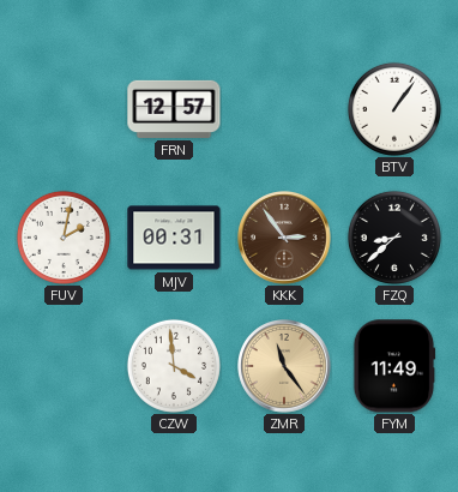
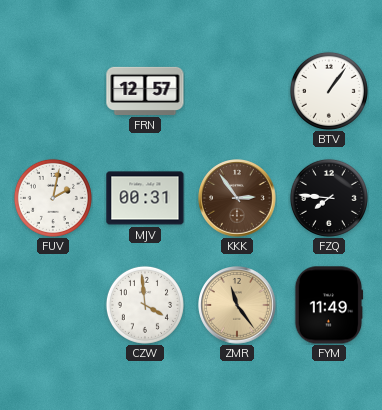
FZQ: 8:38 -> 7:46 (329, 198)
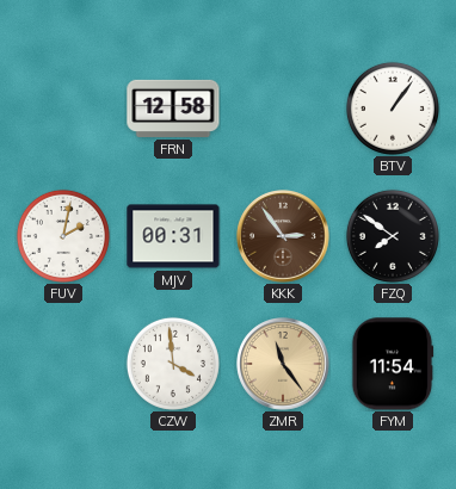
FRN: 12:57 -> 12:58 (173, 109)
FZQ: 7:46 -> 7:51 (393, 236)
FYM: 11:49 -> 11:54 (393, 364)
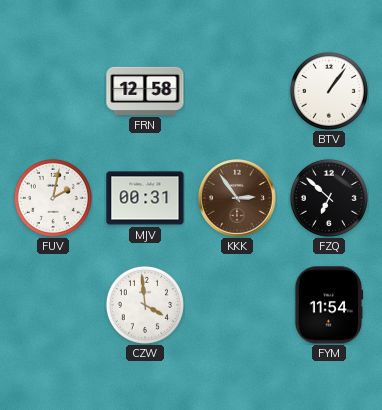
FZQ: 7:51 -> 6:52 (329, 198)
ZMR: 11:24 -> none (283, 364)
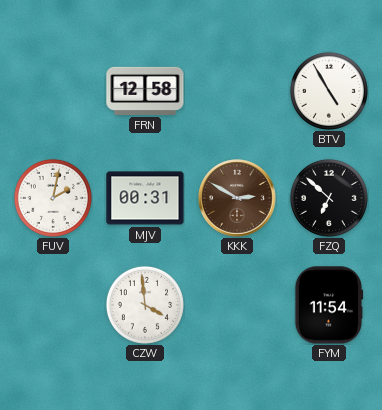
BTV: 1:06 -> 4:55 (329, 91)
KKK: 2:54 -> 2:50 (237, 198)
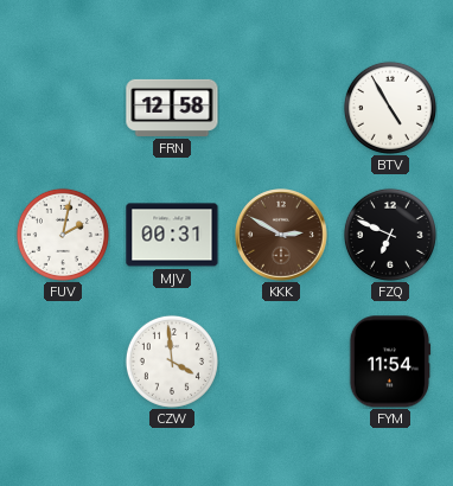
FZQ: 6:52 -> 6:49 (390, 235)
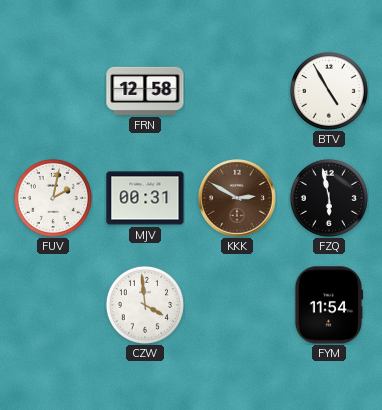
FZQ: 6:49 -> 5:58 (329, 198)
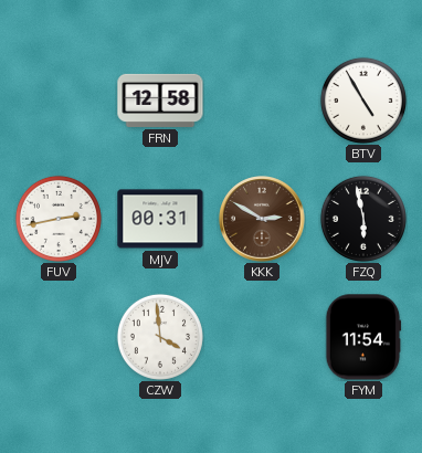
FUV: 2:02 -> 2:43 (59, 219)
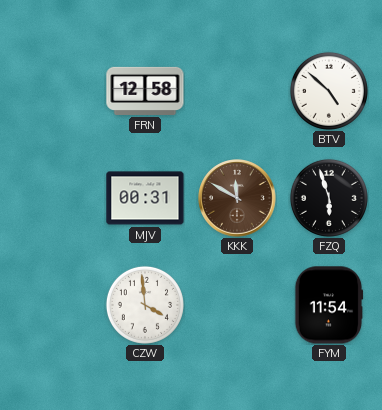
BTV: 4:55 -> 4:52 (329, 91)
FUV: 2:43 -> none (59, 219)
KKK: 2:50 -> 11:50 (237, 198)
FZQ: 5:58 -> 5:57 (329, 198)
